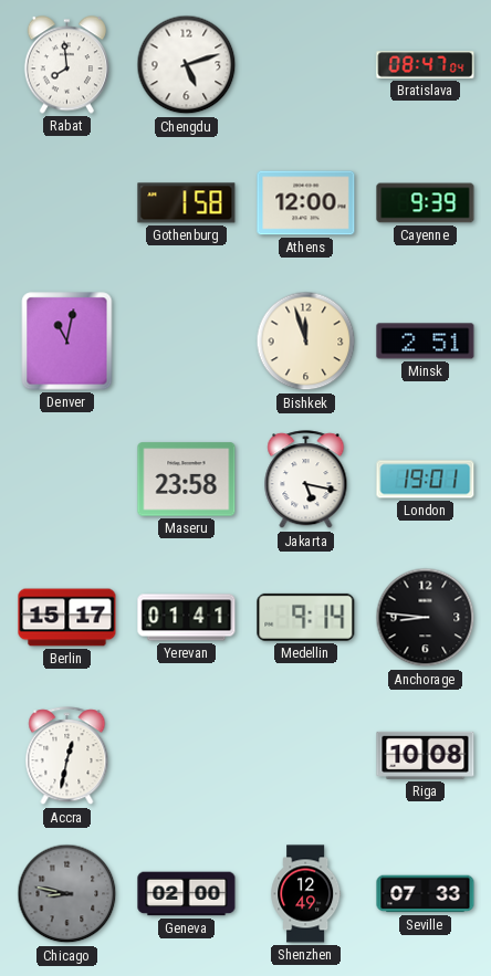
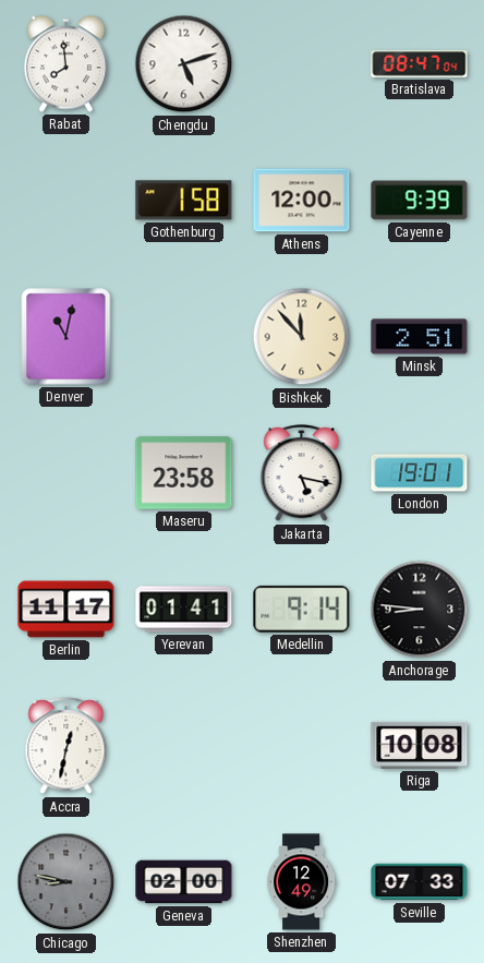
Bishkek: 11:57 -> 11:53 (302, 337)
Berlin: 15:17 -> 11:17 (66, 610)
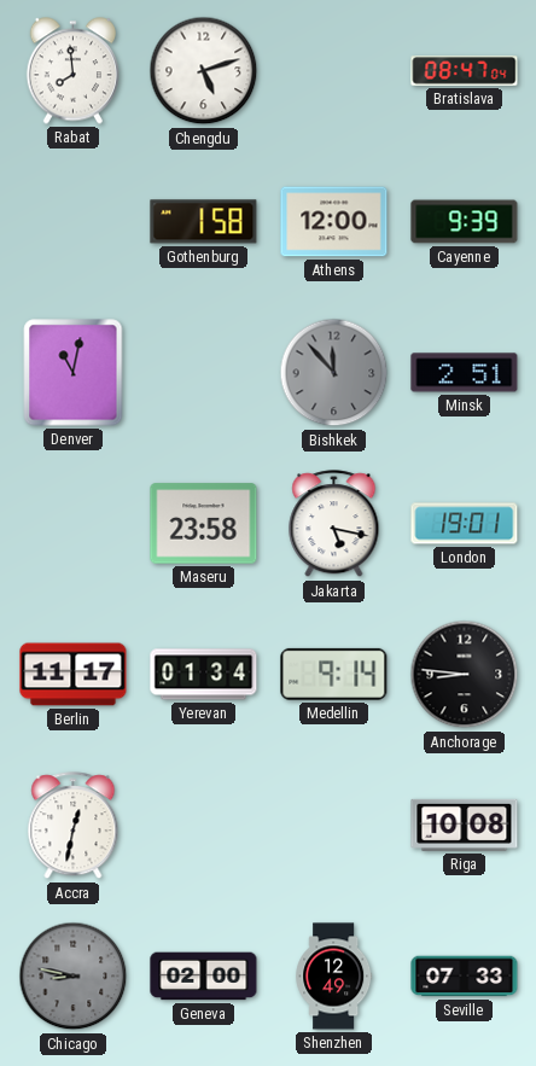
Bishkek dial: cream -> grey (334, 373)
Yerevan: 01:41 -> 01:34 (204, 675)
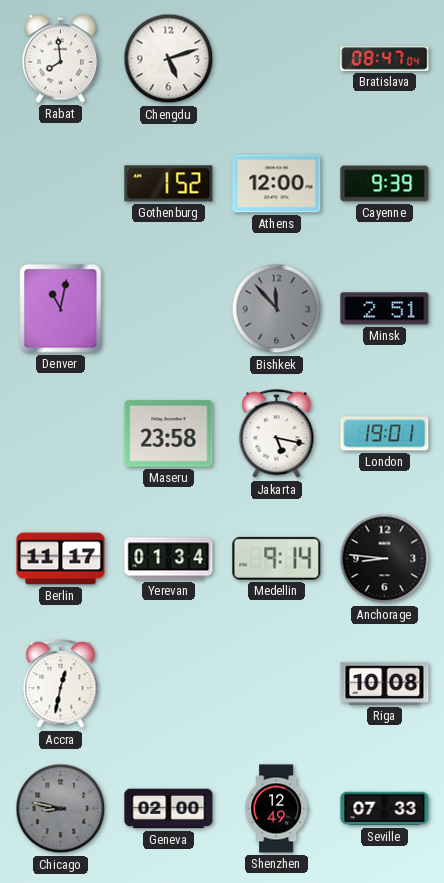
Gothenburg: 1:58 -> 1:52 (169, 184)
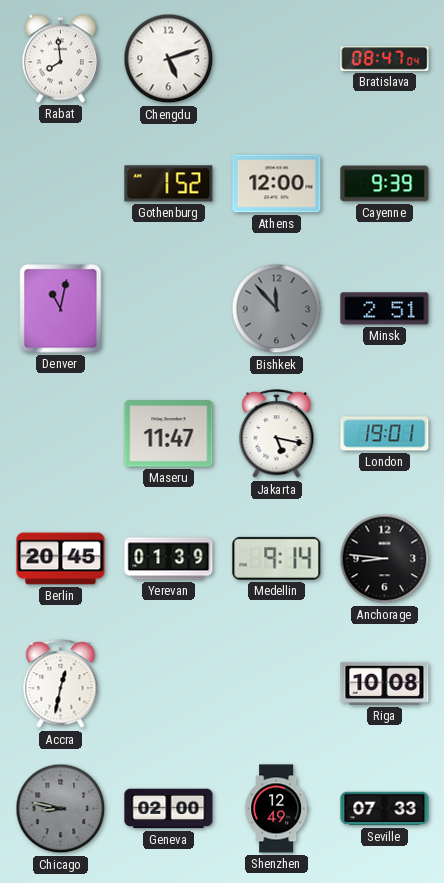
Maseru: 23:58 -> 11:47 (169, 434)
Berlin: 11:17 -> 20:45 (61, 559)
Yerevan: 01:34 -> 01:39 (169, 559)
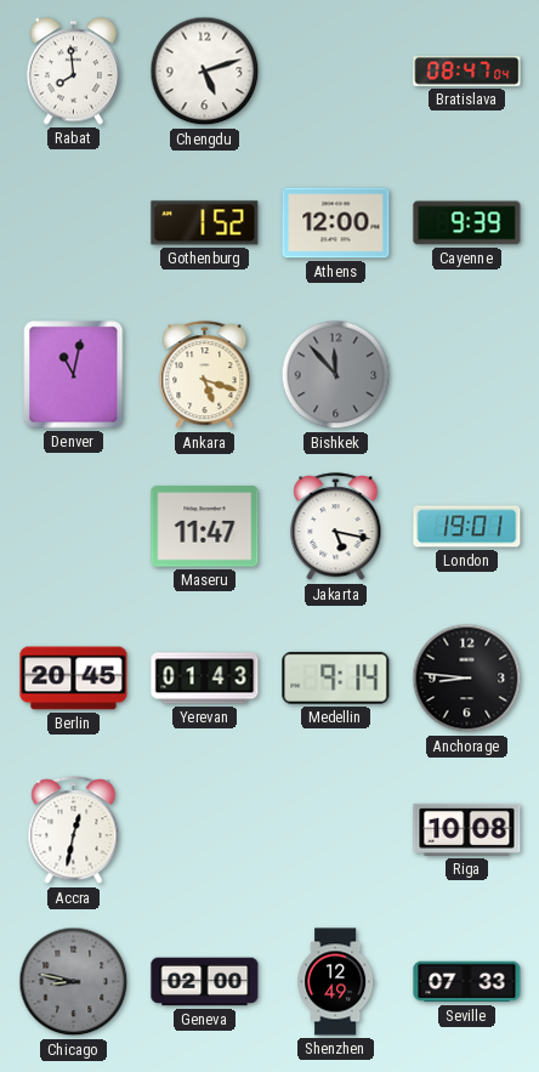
Ankara: none -> 5:18 (205, 375)
Minsk: 2:51 -> none (385, 309)
Yerevan: 01:39 -> 01:43 (205, 679)
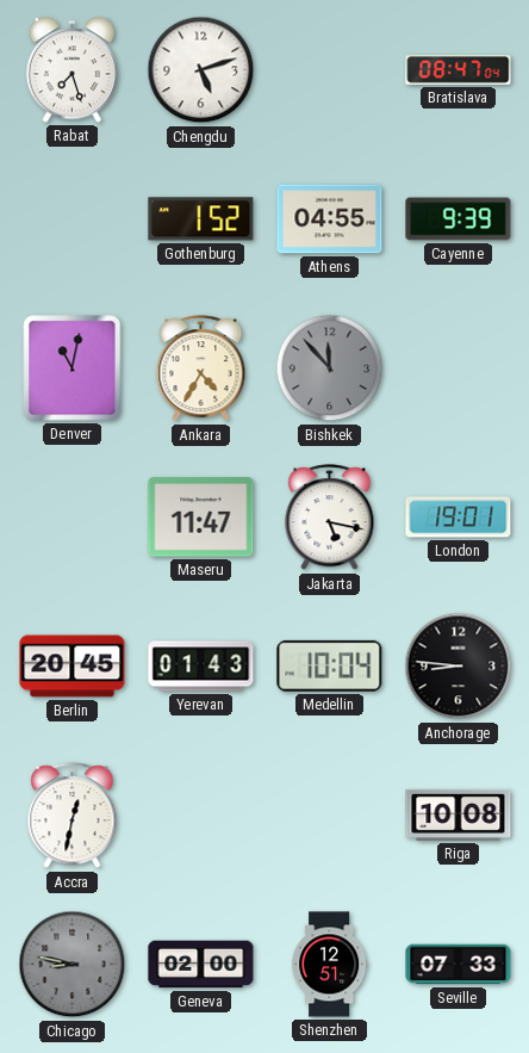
Rabat: 7:59 -> 7:27 (71, 70)
Athens: 12:00 -> 04:55 (330, 219)
Ankara: 5:18 -> 4:35 (201, 368)
Medellin: 9:14 -> 10:04 (330, 665)
Shenzhen: 12:49 -> 12:51 (330, 965)
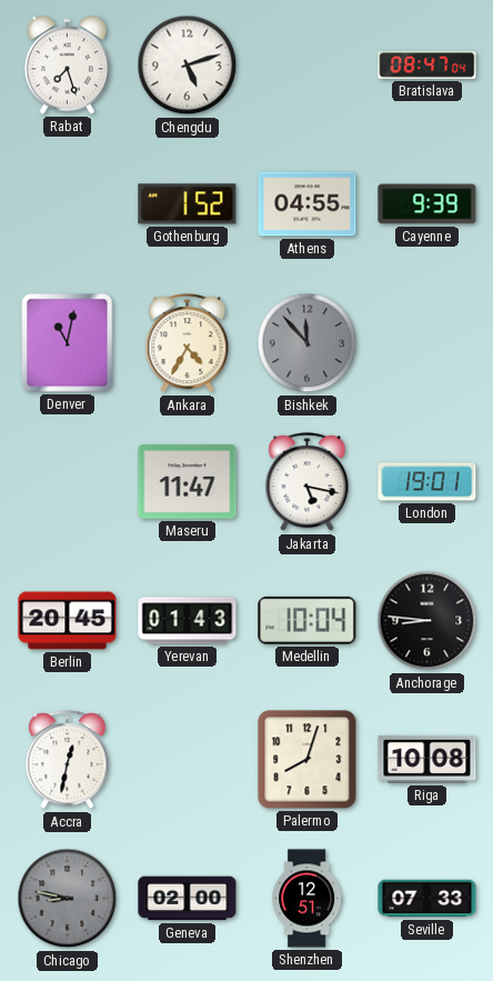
Palermo: none -> 8:03 (308, 760)
